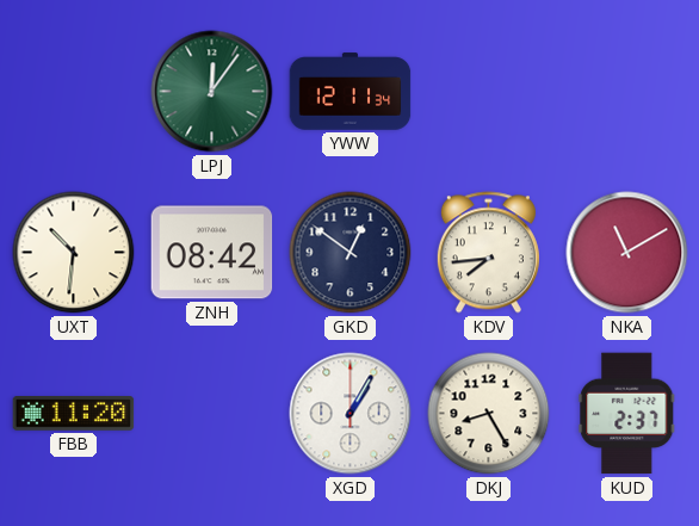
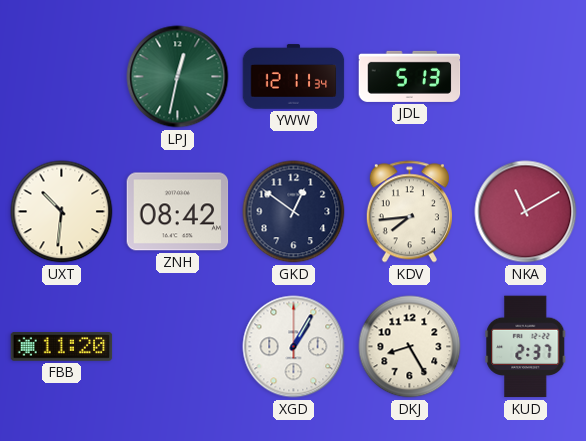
LPJ: 12:06 -> 12:32 (178, 77)
JDL: none -> 5:13 (410, 76)
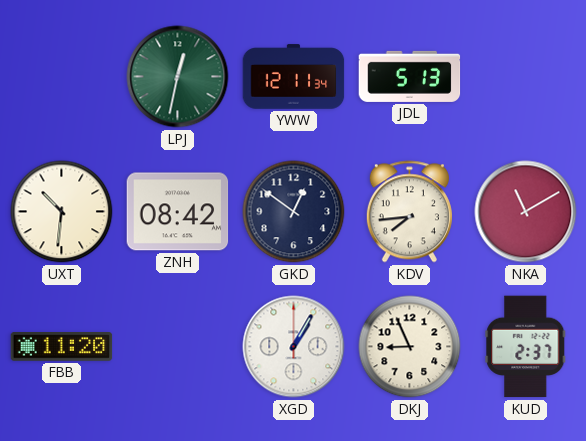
DKJ: 8:25 -> 8:56 (410, 347)
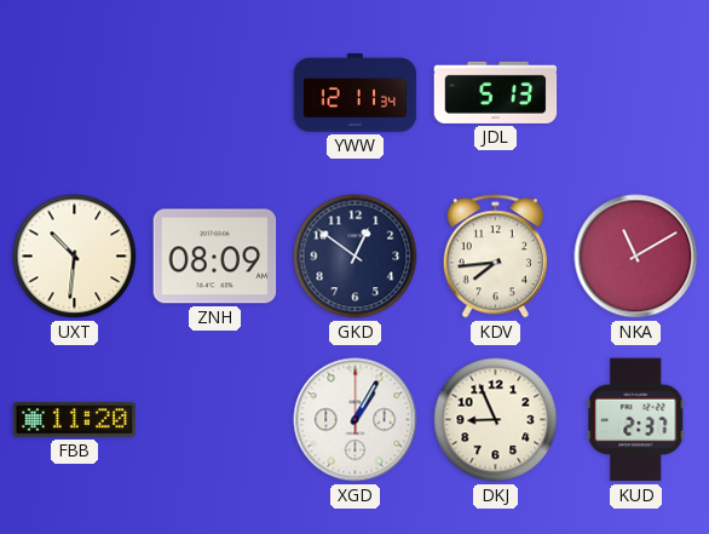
LPJ: 12:32 -> none (178, 77)
ZNH: 08:42 -> 08:09 (215, 257)
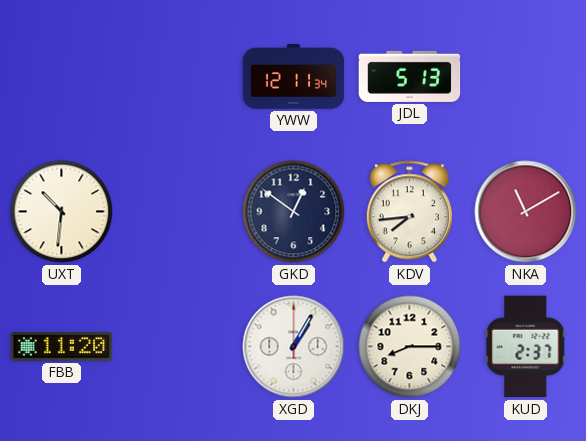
ZNH: 08:09 -> none (215, 257)
DKJ: 8:56 -> 8:15 (410, 347)
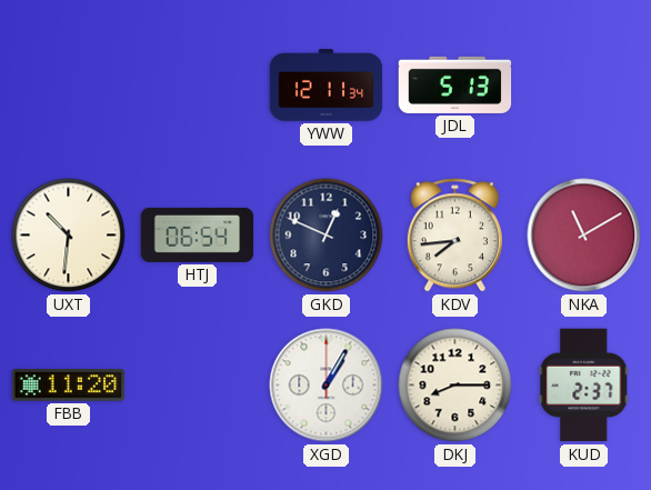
HTJ: none -> 06:54 (198, 234)
GKD: 12:51 -> 12:49 (327, 236)
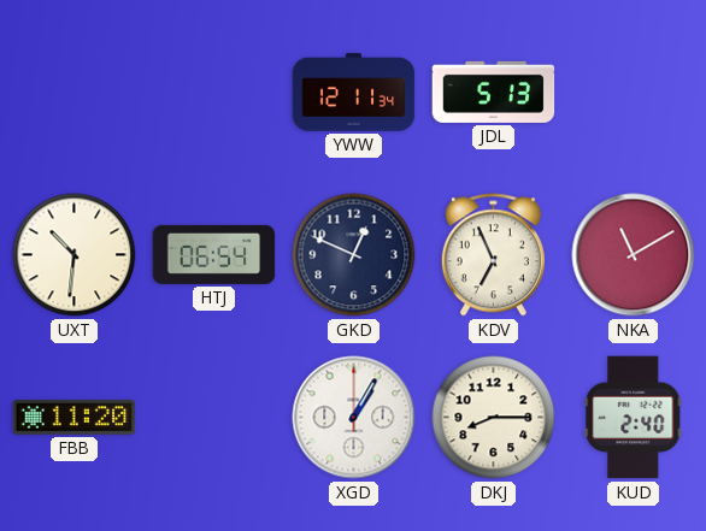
KDV: 7:44 -> 6:56 (493, 255)
KUD: 2:37 -> 2:40 (634, 418)
